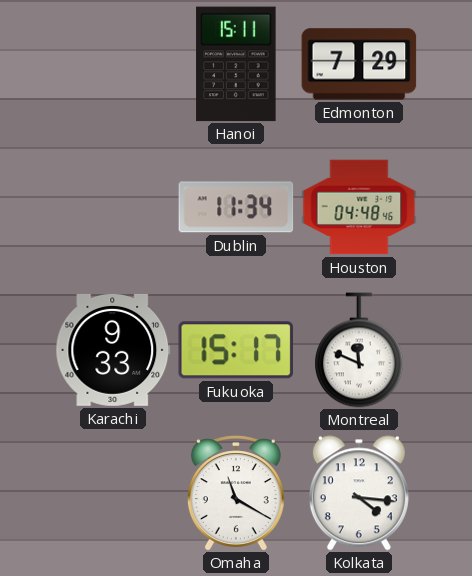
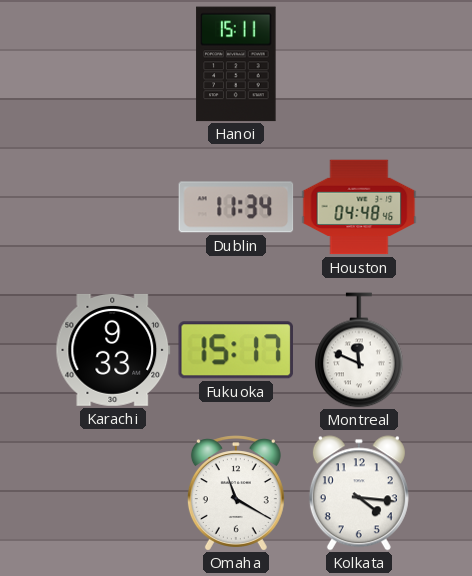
Edmonton: 7:29 -> none (359, 64)
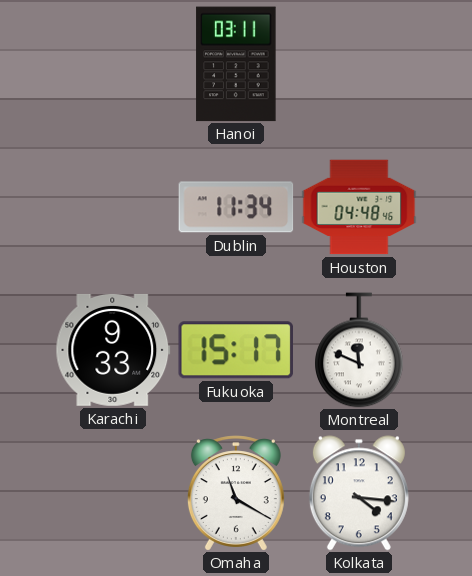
Hanoi: 15:11 -> 03:11 (236, 64)
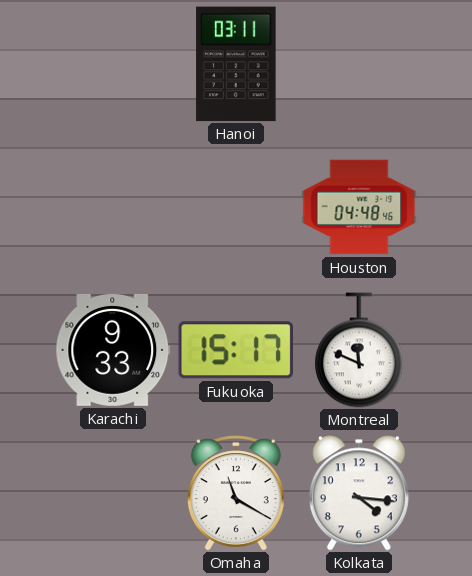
Dublin: 11:34 -> none (236, 207)
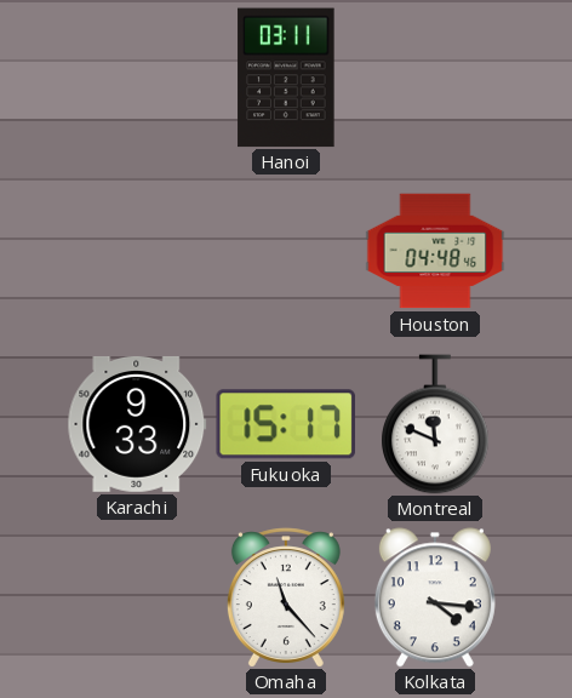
Omaha: 11:20 -> 11:23 (286, 597)
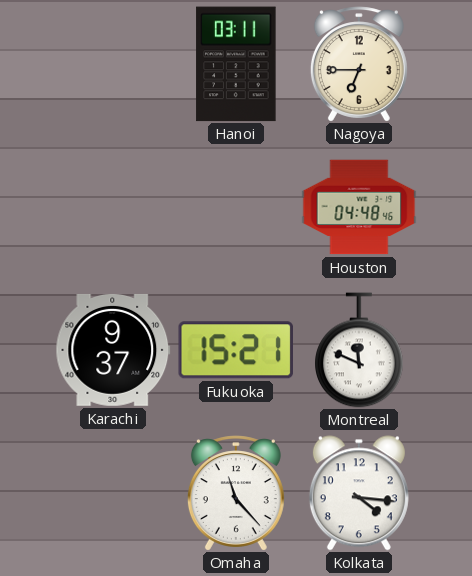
Nagoya: none -> 6:45 (359, 64)
Karachi: 9:33 -> 9:37 (113, 350)
Fukuoka: 15:17 -> 15:21 (235, 350)
